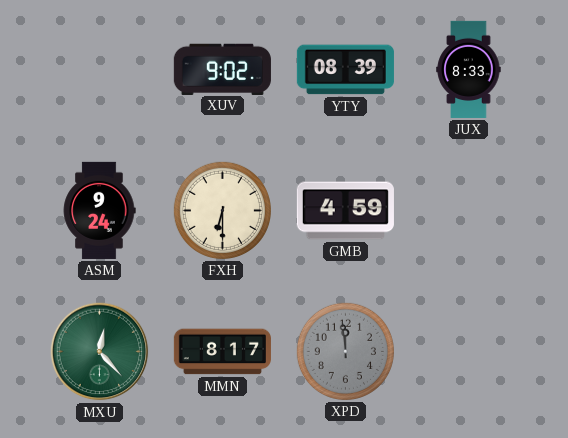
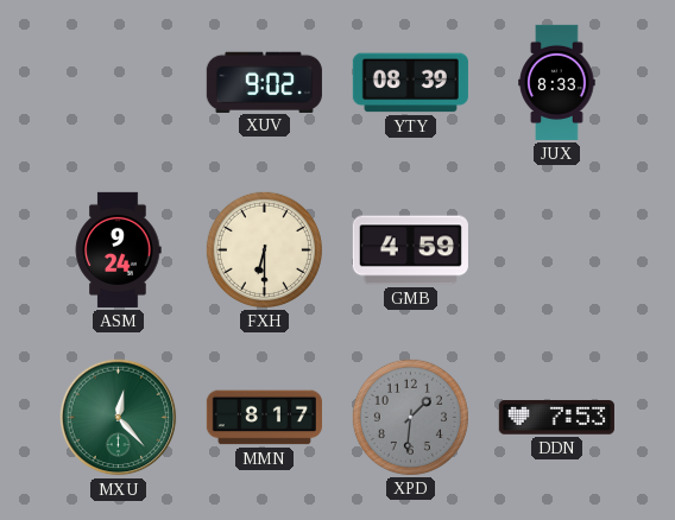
XPD: 11:59 -> 1:31 (410, 417)
DDN: none -> 7:53 (556, 418)
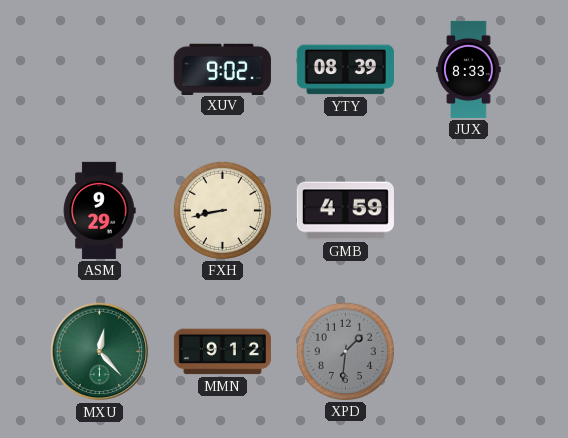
ASM: 9:24 -> 9:29 (99, 210)
FXH: 6:30 -> 8:43 (222, 210)
MMN: 8:17 -> 9:12 (222, 352)
DDN: 7:53 -> none (556, 418)
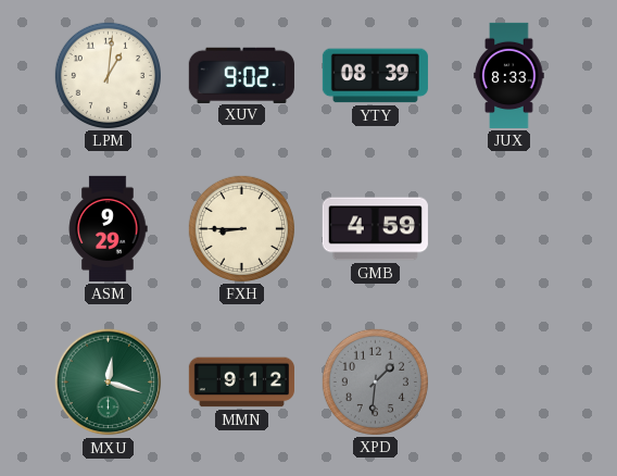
LPM: none -> 1:01 (108, 75)
FXH: 8:43 -> 8:45 (241, 228)
MXU: 12:23 -> 12:18 (109, 383)
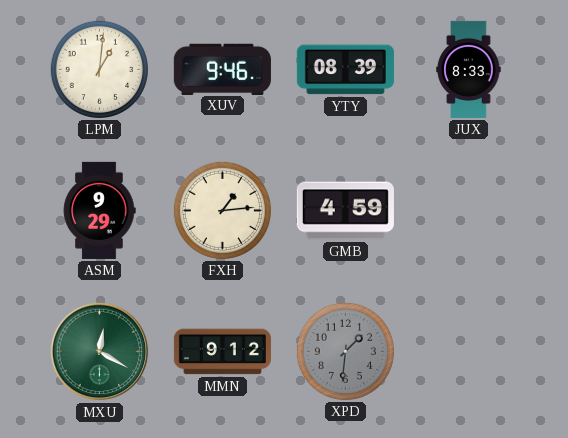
XUV: 9:02 -> 9:46 (222, 69)
FXH: 8:45 -> 1:14 (222, 210)
MXU: 12:18 -> 12:20 (100, 352)
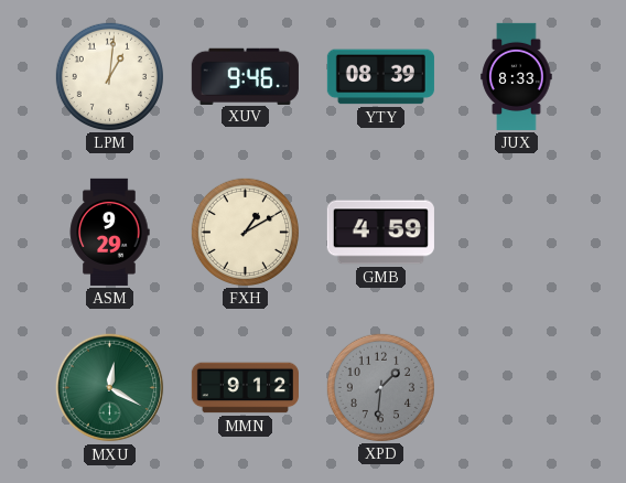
FXH: 1:14 -> 1:10 (245, 232)
